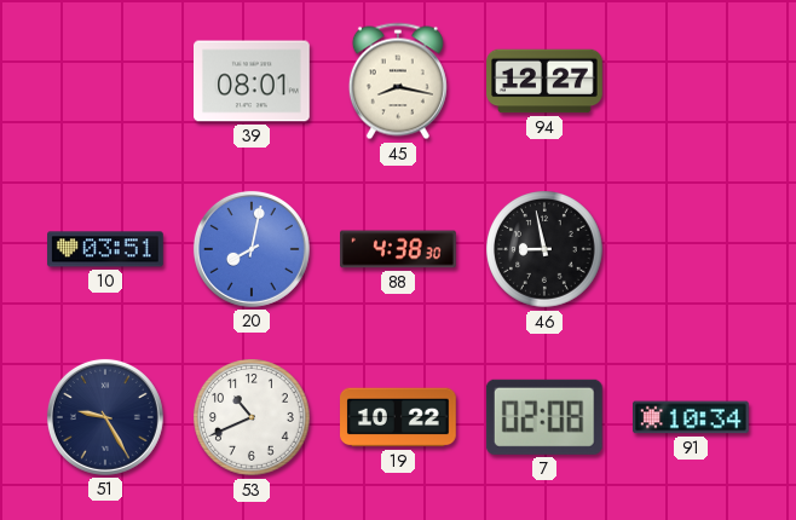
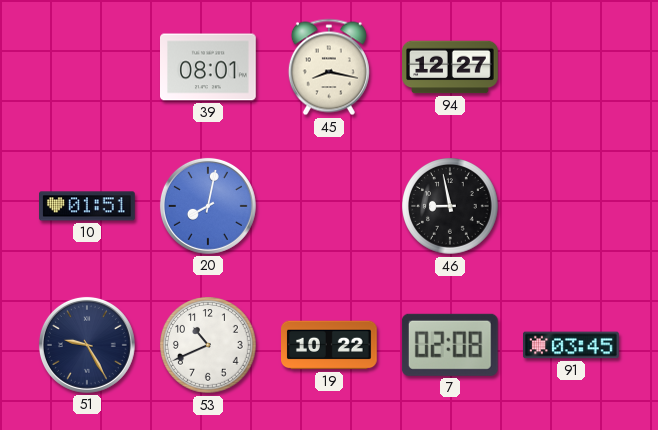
10: 03:51 -> 01:51 (88, 206)
88: 4:38 -> none (398, 249)
91: 10:34 -> 03:45 (572, 345)
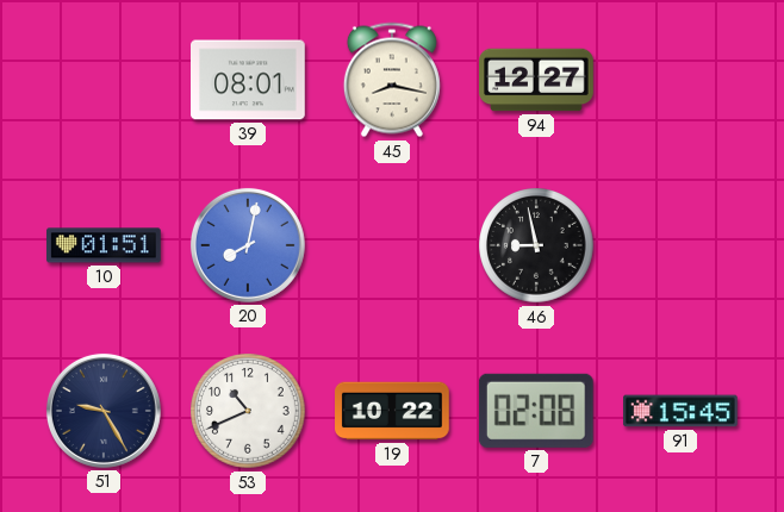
91: 03:45 -> 15:45 (682, 411)
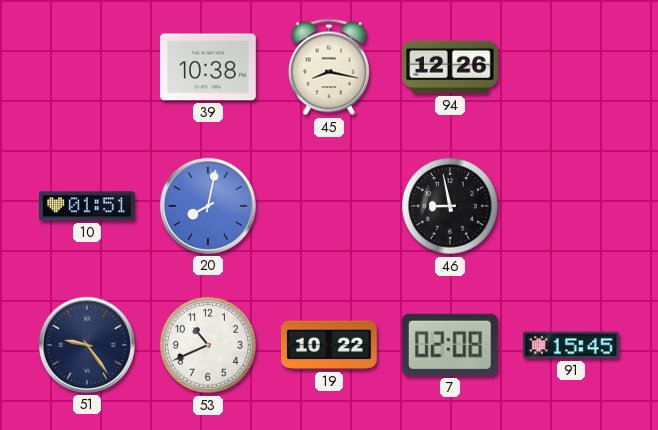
39: 08:01 -> 10:38 (209, 67)
94: 12:27 -> 12:26 (450, 67)
51: 9:25 -> 9:24 (87, 345)
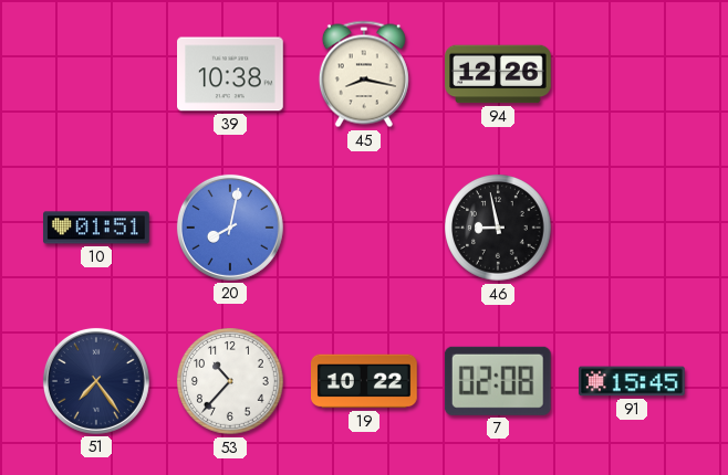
51: 9:24 -> 7:24 (96, 381)
53: 10:41 -> 10:37 (230, 381)
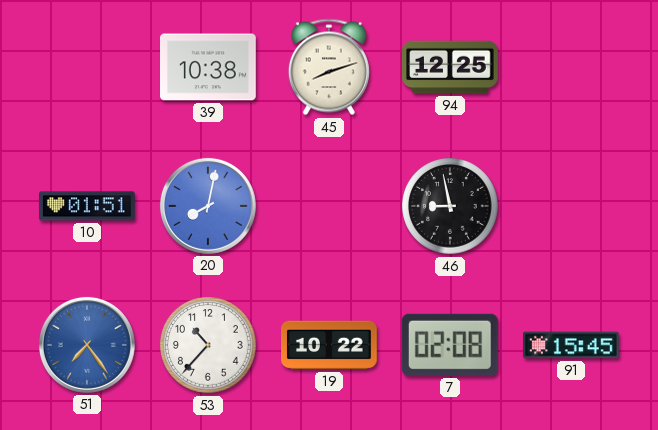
45: 8:17 -> 8:12 (329, 67)
94: 12:26 -> 12:25 (450, 67)
51 dial: navy -> blue (87, 345)
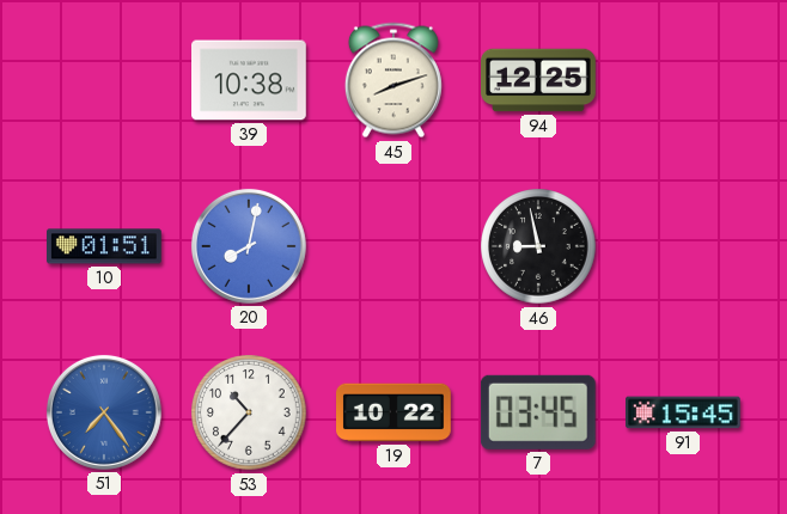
7: 02:08 -> 03:45 (538, 412)
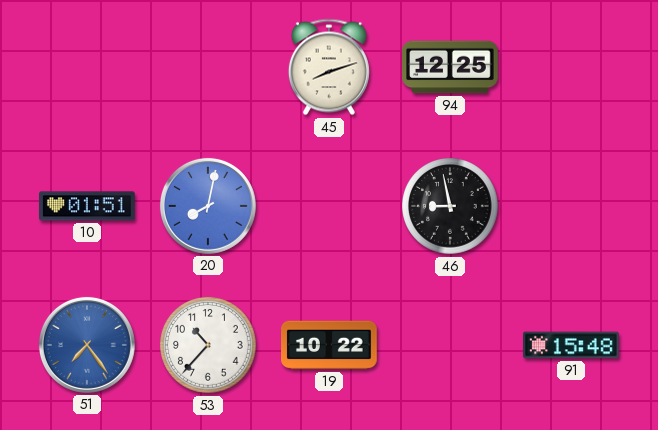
39: 10:38 -> none (250, 80)
7: 03:45 -> none (538, 412)
91: 15:45 -> 15:48 (572, 345)
